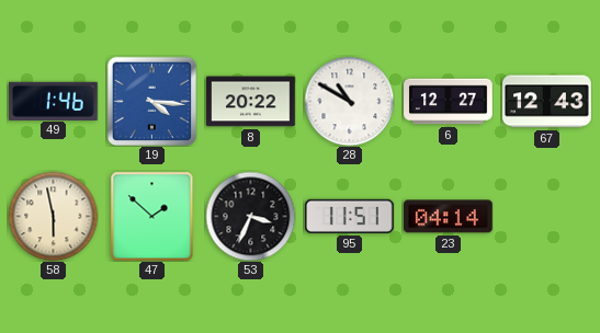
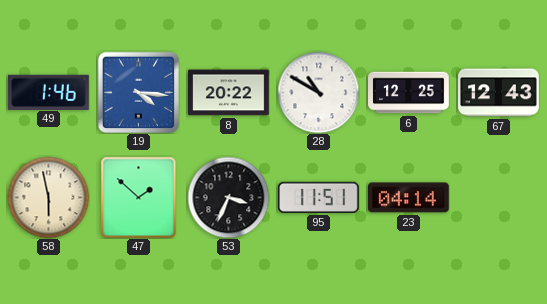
6: 12:27 -> 12:25 (409, 93)
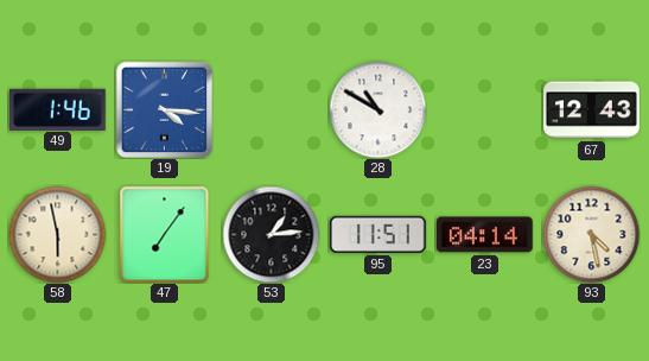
8: 20:22 -> none (229, 93)
6: 12:25 -> none (409, 93)
47: 1:52 -> 7:06 (165, 234)
53: 3:34 -> 1:14 (271, 234)
93: none -> 4:28 (591, 234)
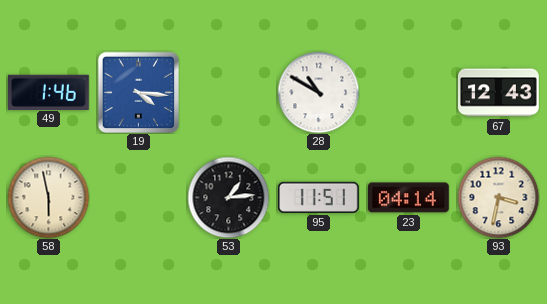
47: 7:06 -> none (165, 234)
93: 4:28 -> 3:32 (498, 197)
